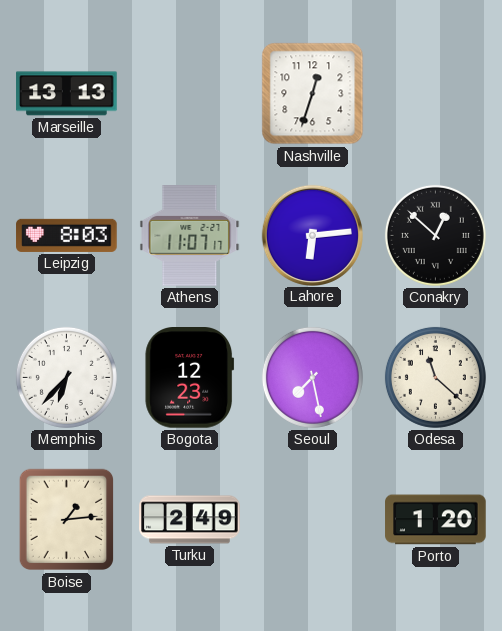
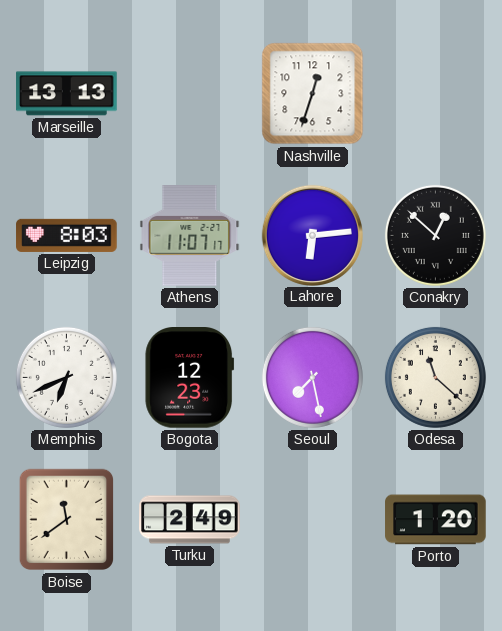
Memphis: 6:37 -> 6:41 (66, 377)
Boise: 1:14 -> 11:39 (66, 520)
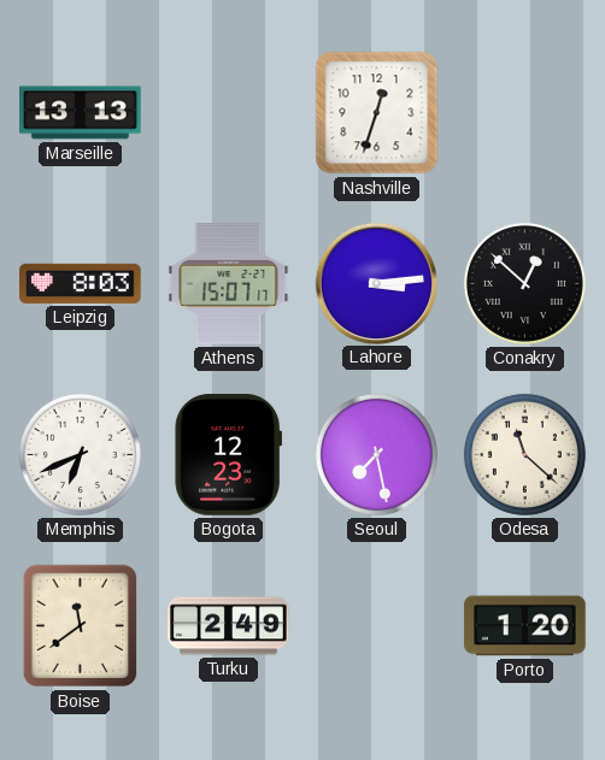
Athens: 11:07 -> 15:07 (229, 284)
Lahore: 6:14 -> 3:14 (376, 283)
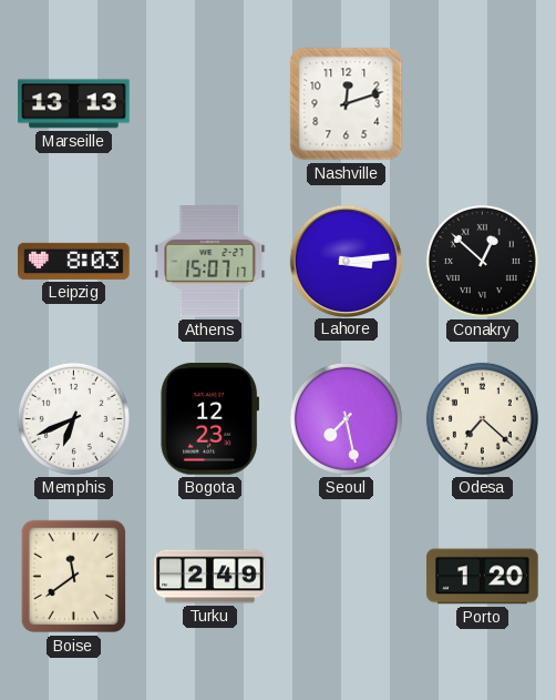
Nashville: 12:33 -> 12:12 (347, 104)
Odesa: 11:22 -> 7:22 (482, 418)
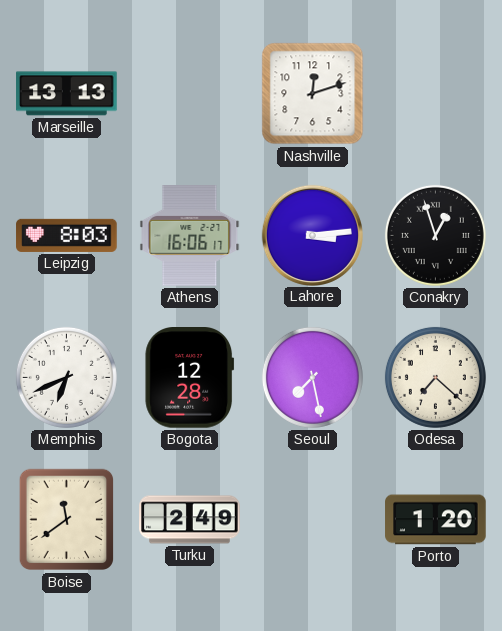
Athens: 15:07 -> 16:06 (190, 236)
Conakry: 12:52 -> 12:57 (435, 235)
Bogota: 12:23 -> 12:28 (190, 378)
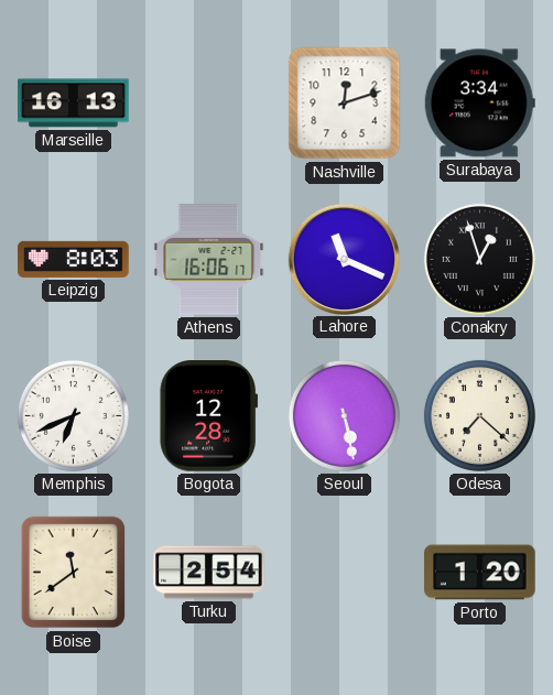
Marseille: 13:13 -> 16:13 (74, 104)
Surabaya: none -> 3:34 (479, 104)
Lahore: 3:14 -> 11:19 (344, 259)
Seoul: 7:28 -> 5:28 (344, 415)
Turku: 2:49 -> 2:54 (209, 573)
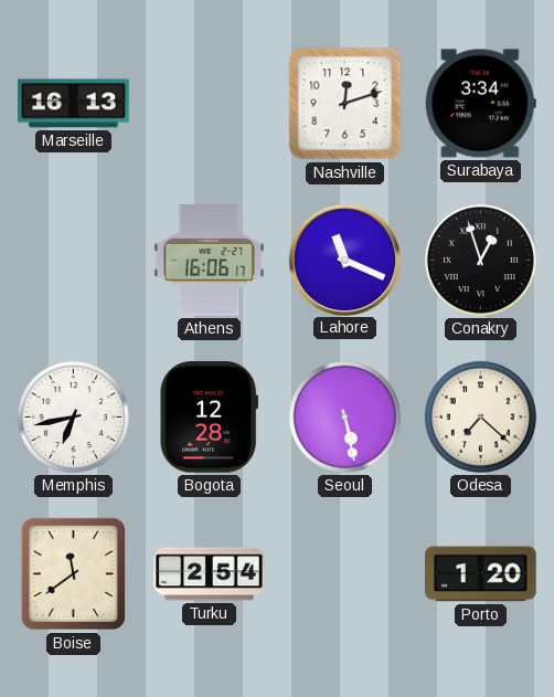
Leipzig: 8:03 -> none (74, 259)
Memphis: 6:41 -> 6:43 (73, 416)
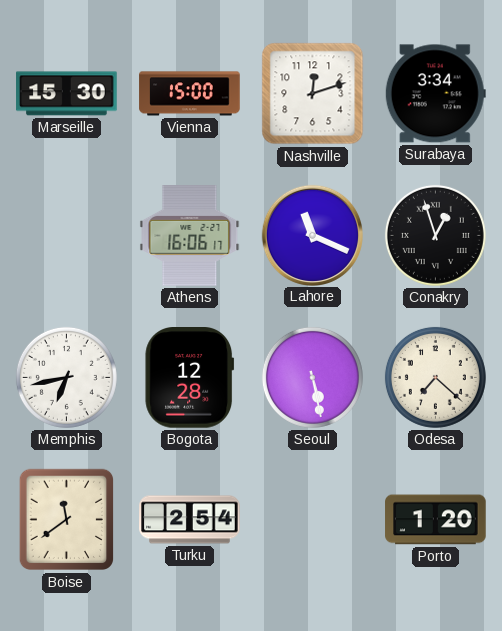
Marseille: 16:13 -> 15:30 (67, 94)
Vienna: none -> 15:00 (190, 94)
